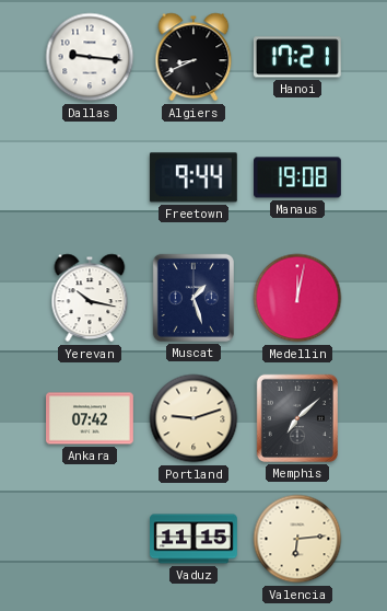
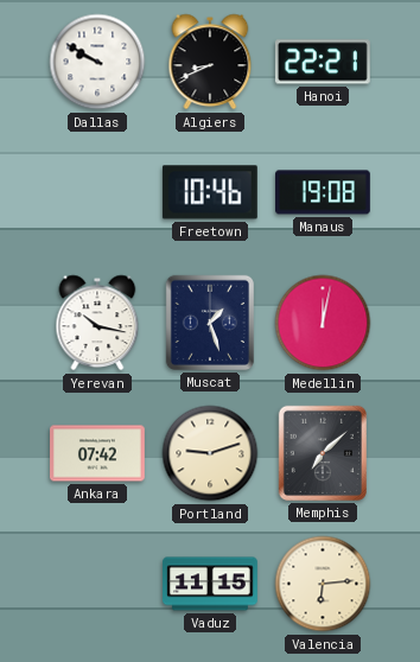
Dallas: 9:16 -> 9:50 (97, 62)
Hanoi: 17:21 -> 22:21 (323, 62)
Freetown: 9:44 -> 10:46 (210, 192)
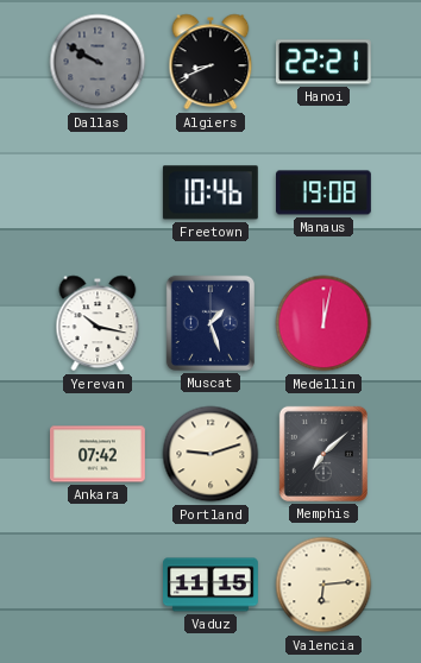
Dallas dial: white -> grey (98, 62)
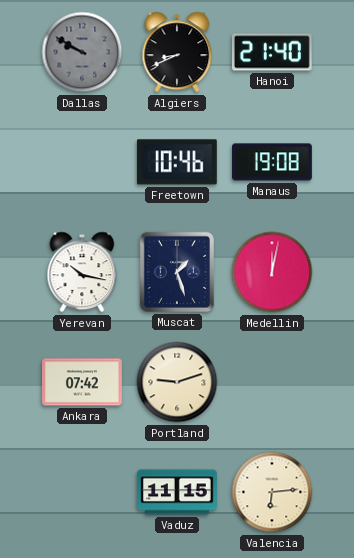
Hanoi: 22:21 -> 21:40 (272, 52)
Memphis: 7:08 -> none (323, 454)
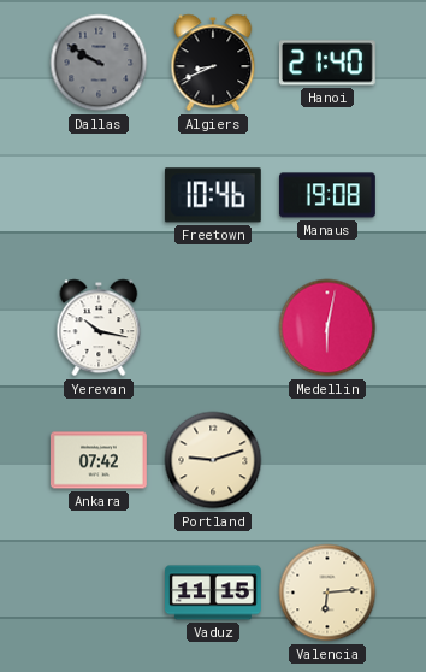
Muscat: 1:27 -> none (177, 272)
Medellin: 12:02 -> 6:02 (327, 328)
